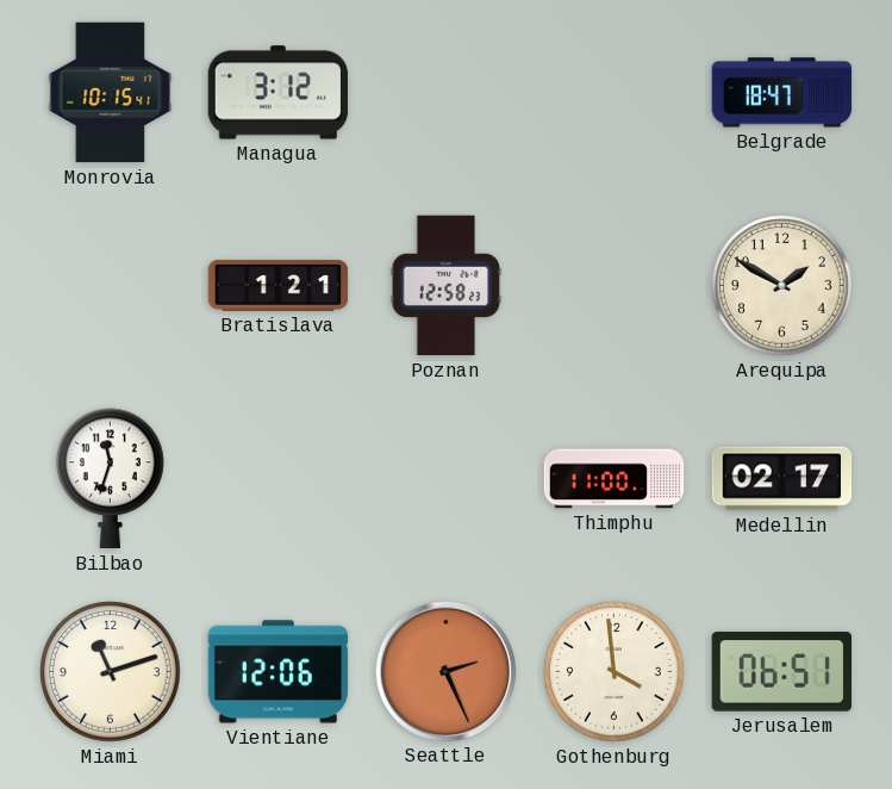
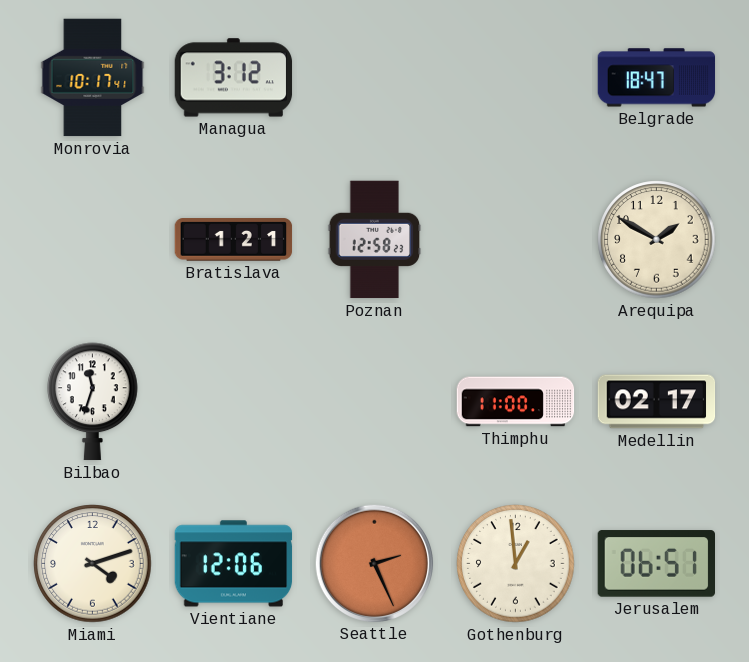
Monrovia: 10:15 -> 10:17 (93, 78)
Miami: 11:12 -> 4:12 (93, 564)
Gothenburg: 3:59 -> 12:59 (516, 564)
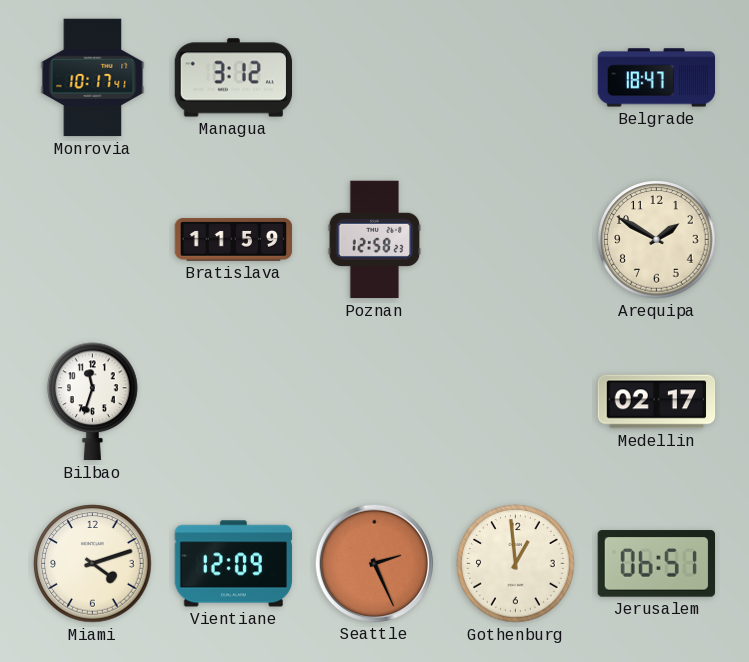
Bratislava: 1:21 -> 11:59 (234, 240)
Thimphu: 11:00 -> none (516, 402)
Vientiane: 12:06 -> 12:09 (234, 564)
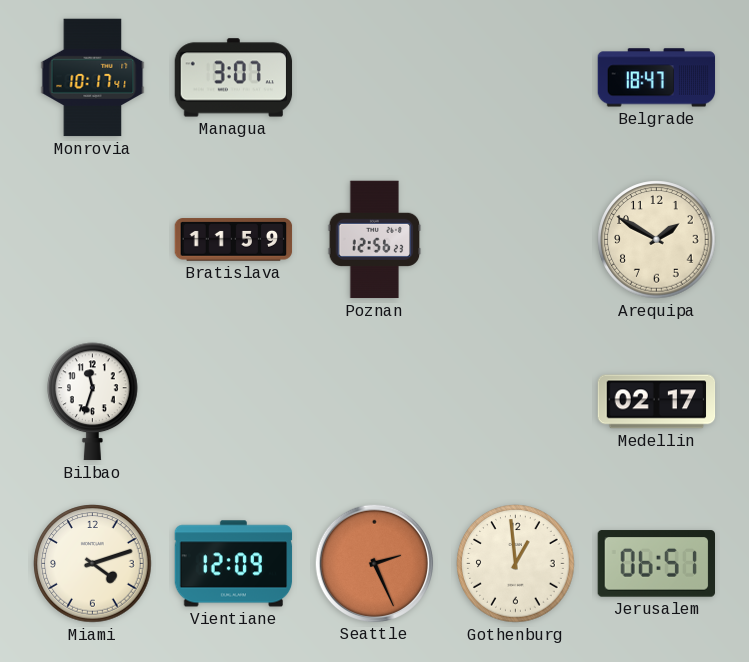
Managua: 3:12 -> 3:07 (234, 78)
Poznan: 12:58 -> 12:56 (375, 240)
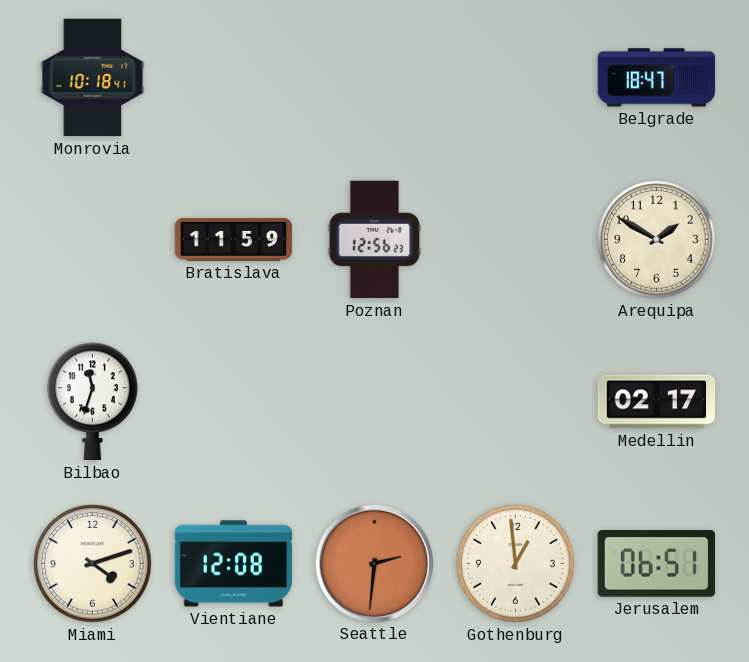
Monrovia: 10:17 -> 10:18 (93, 78)
Managua: 3:07 -> none (234, 78)
Vientiane: 12:09 -> 12:08 (234, 564)
Seattle: 2:26 -> 2:31 (374, 563)
